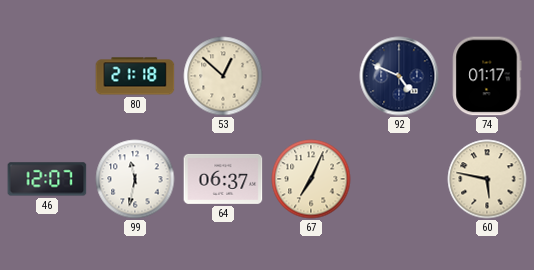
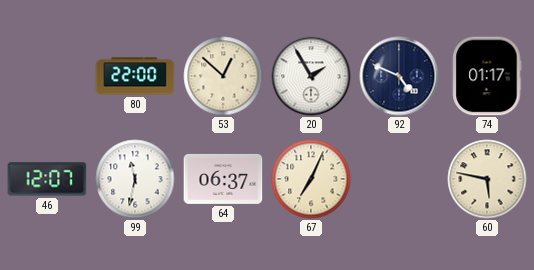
80: 21:18 -> 22:00 (135, 76)
20: none -> 1:55 (311, 76)
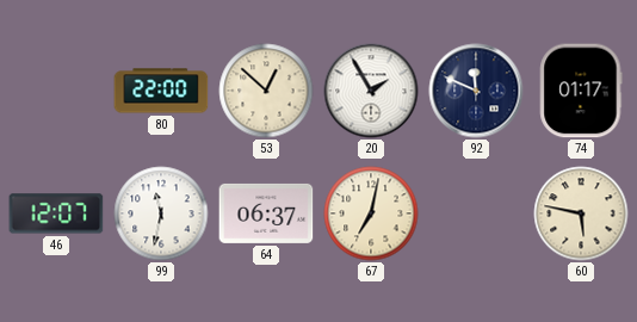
92: 4:49 -> 11:49 (476, 91)
67: 7:04 -> 7:02 (371, 213)
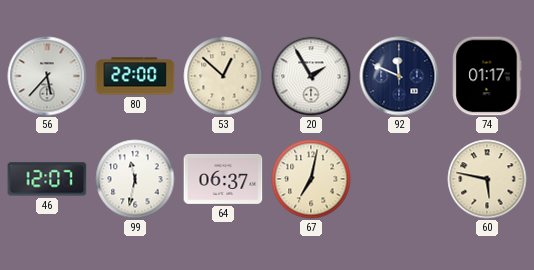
56: none -> 5:37 (47, 76)
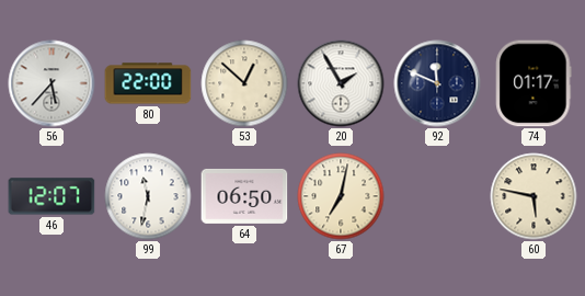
64: 06:37 -> 06:50 (244, 196)
